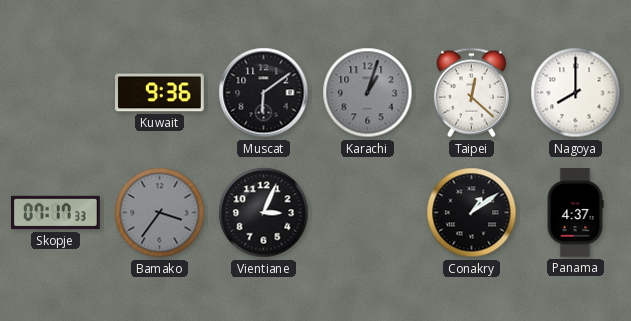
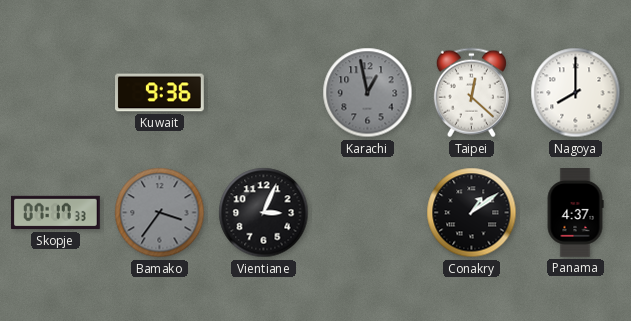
Muscat: 6:09 -> none (264, 93)
Karachi: 1:03 -> 12:58 (368, 93)
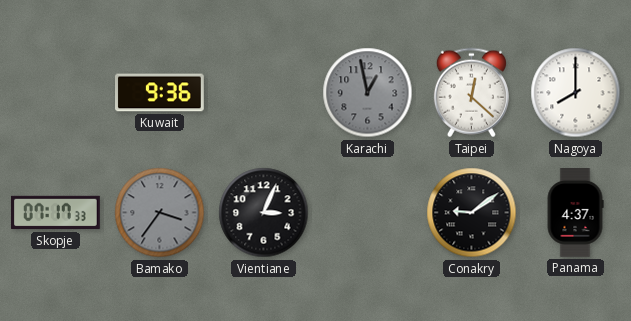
Conakry: 1:09 -> 9:09 (472, 213)
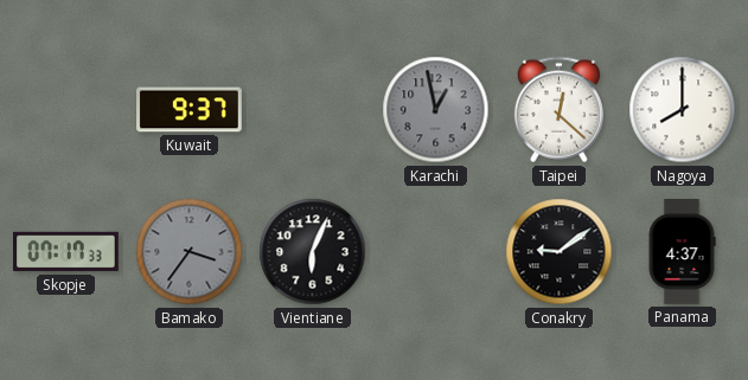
Kuwait: 9:36 -> 9:37 (190, 110)
Vientiane: 3:04 -> 6:04 (313, 252)
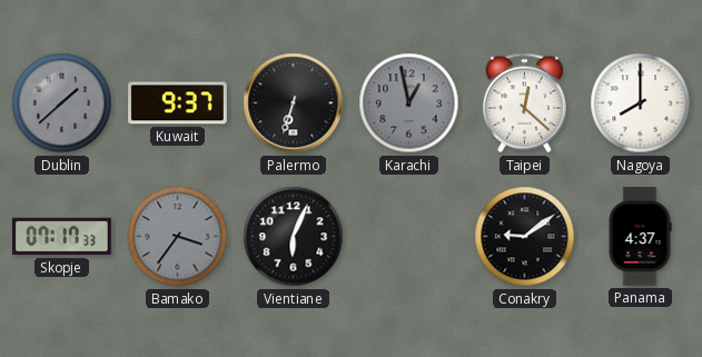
Dublin: none -> 1:38 (62, 103)
Palermo: none -> 6:33 (294, 103)
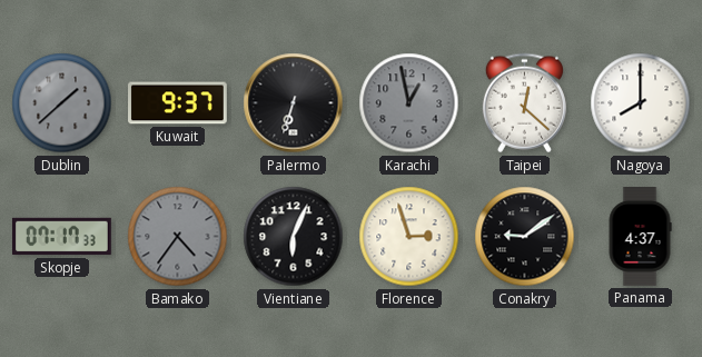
Bamako: 3:36 -> 4:36 (178, 237)
Florence: none -> 2:57 (409, 237)
